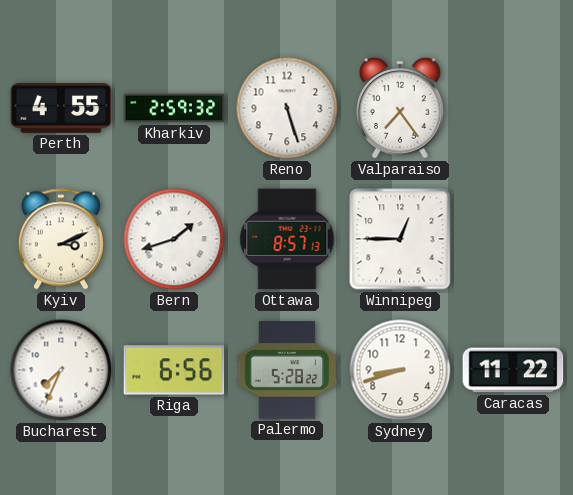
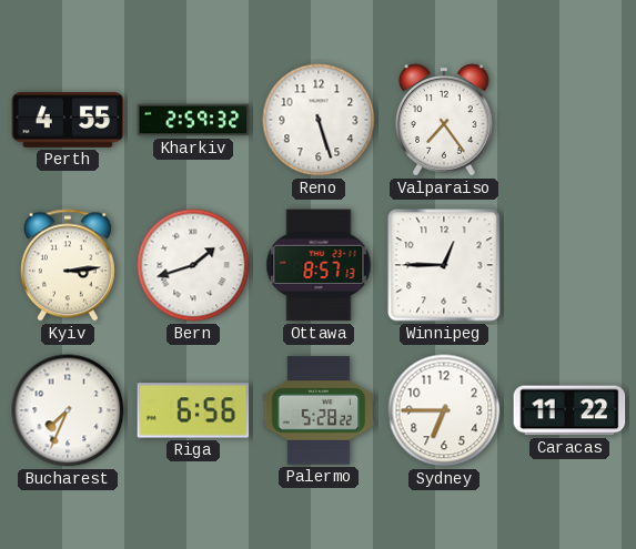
Kyiv: 3:11 -> 3:14 (68, 265)
Sydney: 8:42 -> 6:45 (444, 410)
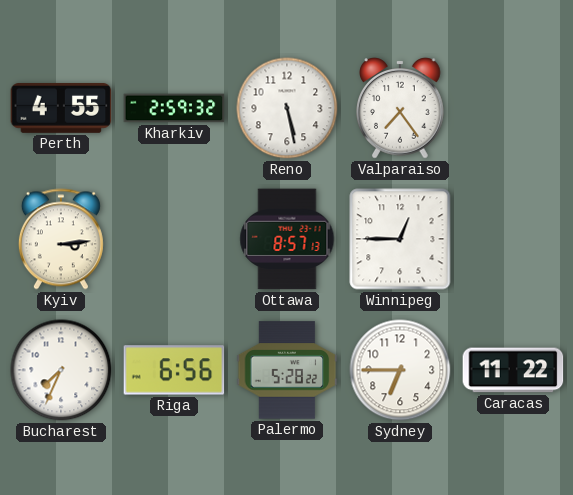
Reno: 5:27 -> 5:28 (287, 108)
Bern: 1:42 -> none (193, 265)
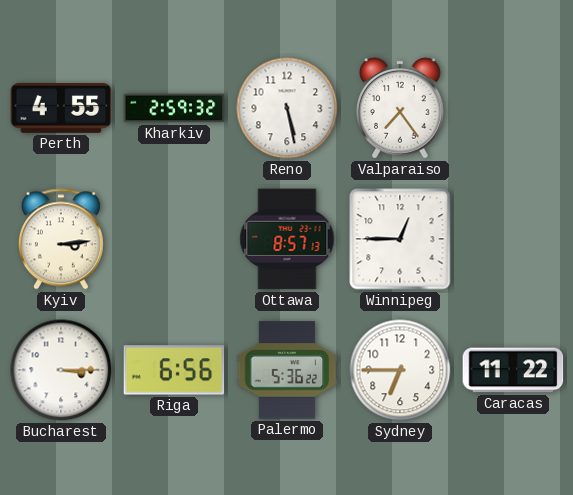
Bucharest: 7:34 -> 3:15 (61, 370)
Palermo: 5:28 -> 5:36 (287, 370)
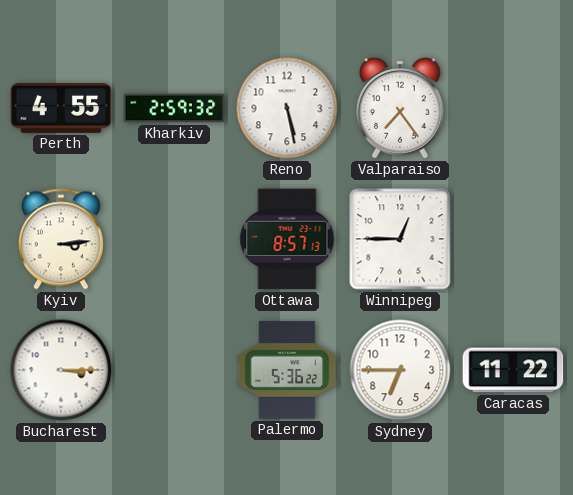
Riga: 6:56 -> none (174, 370)
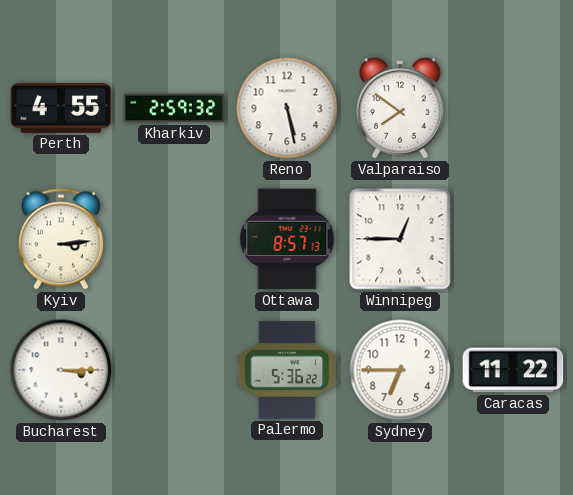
Valparaiso: 7:24 -> 7:51 (400, 108)
